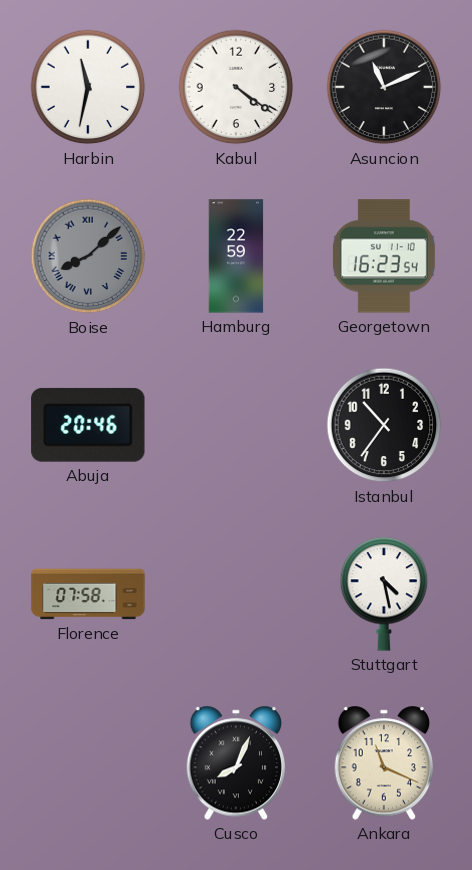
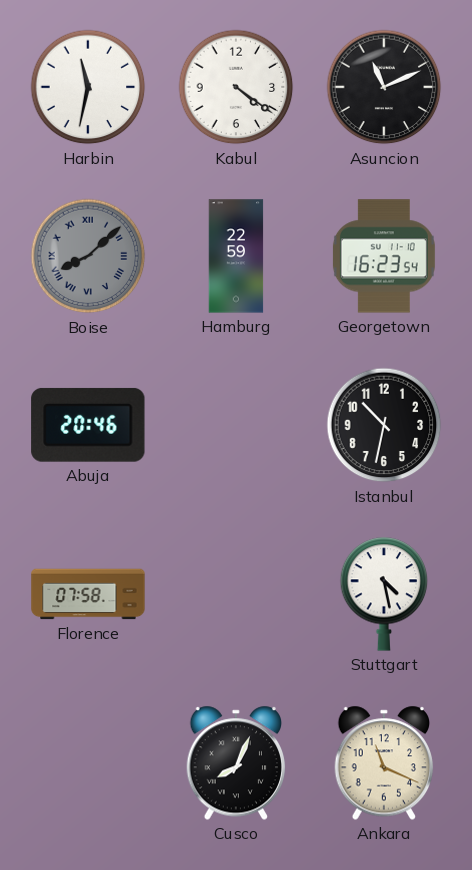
Istanbul: 10:36 -> 10:32 (384, 425)
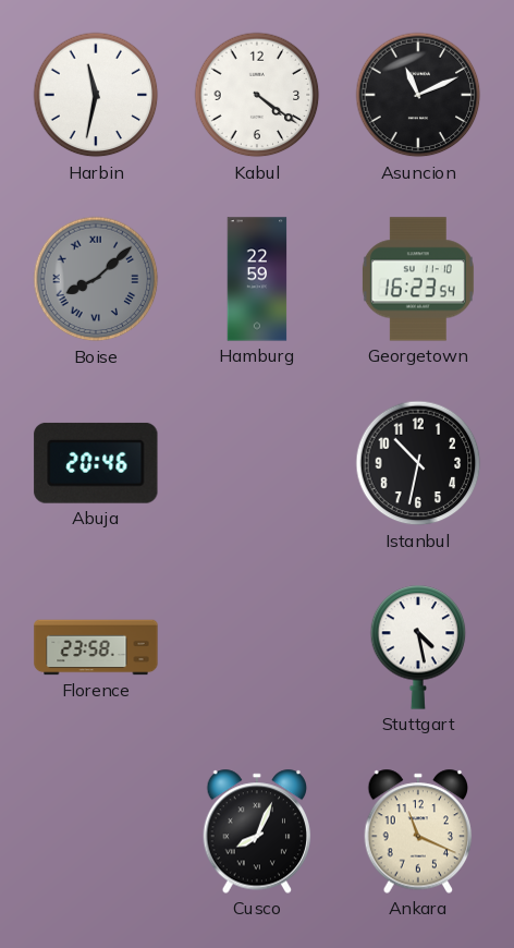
Florence: 07:58 -> 23:58 (96, 647)
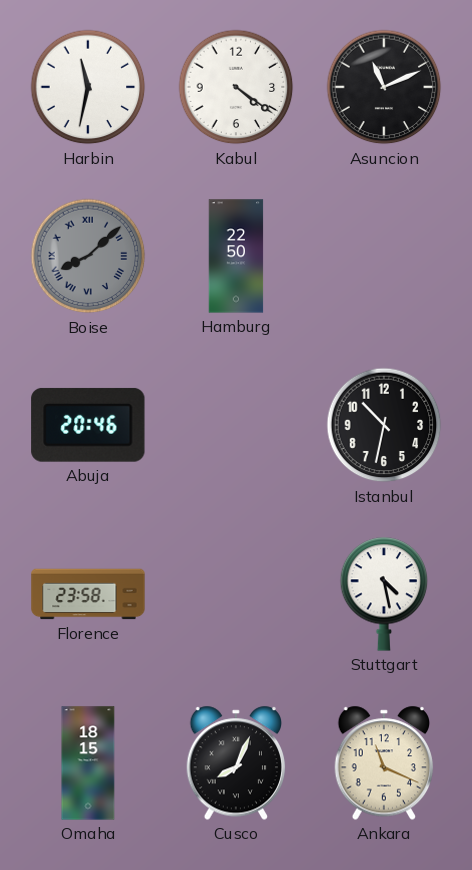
Hamburg: 22:59 -> 22:50 (236, 256)
Georgetown: 16:23 -> none (418, 279)
Omaha: none -> 18:15 (88, 763)
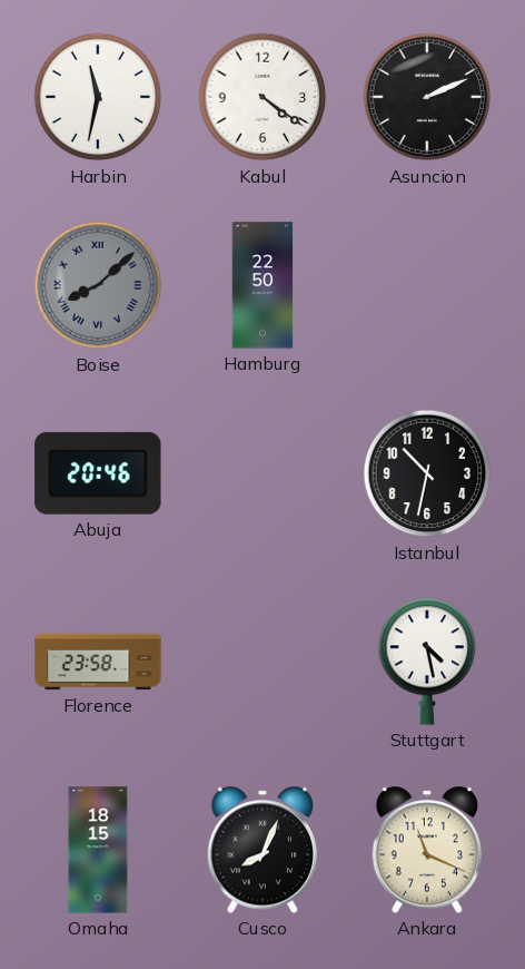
Asuncion: 11:11 -> 2:11 (427, 97)
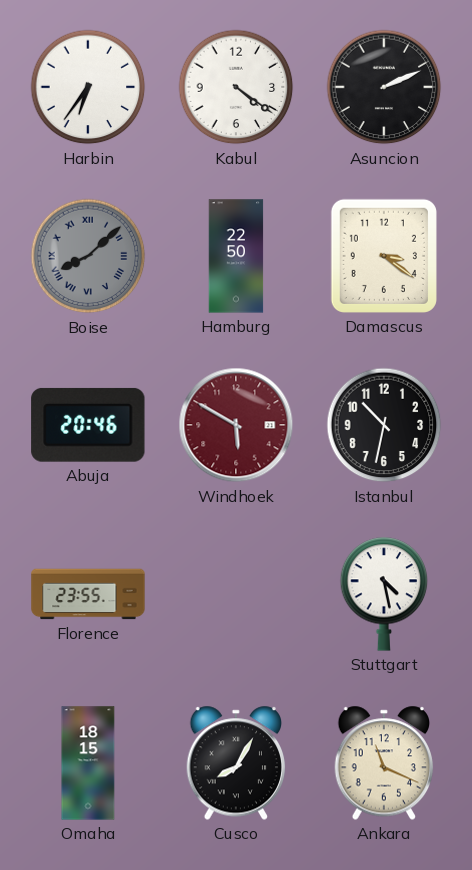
Harbin: 11:32 -> 6:36 (88, 87)
Damascus: none -> 3:21 (384, 256)
Windhoek: none -> 5:50 (236, 425)
Florence: 23:58 -> 23:55 (88, 594)
Cusco: 8:04 -> 8:05 (236, 763)
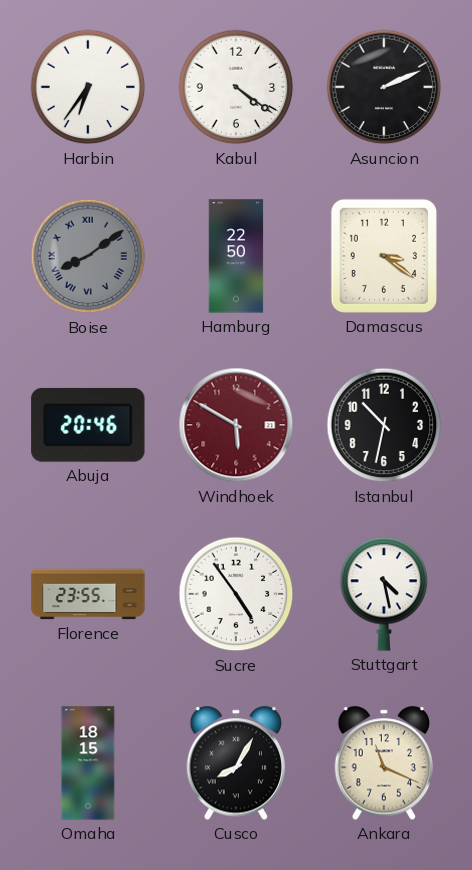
Boise: 8:08 -> 8:09 (88, 256)
Sucre: none -> 4:54 (236, 594)
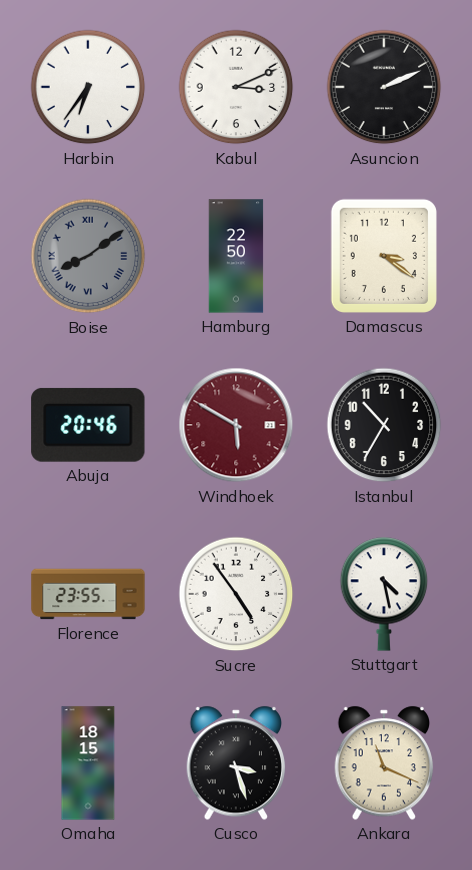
Kabul: 4:21 -> 3:11 (236, 87)
Istanbul: 10:32 -> 10:35 (384, 425)
Cusco: 8:05 -> 3:27 (236, 763)
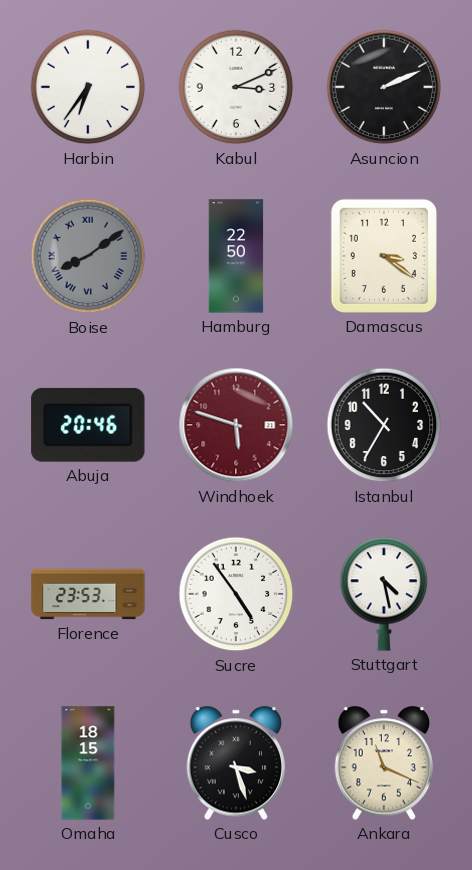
Windhoek: 5:50 -> 5:48 (236, 425)
Florence: 23:55 -> 23:53 (88, 594)
